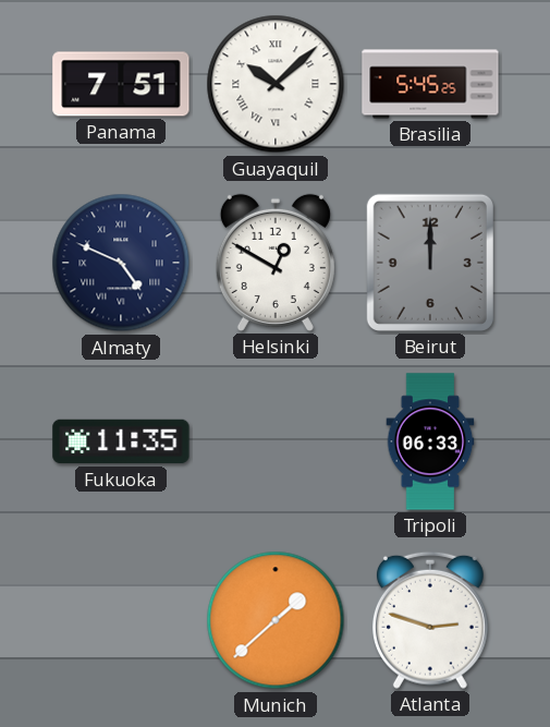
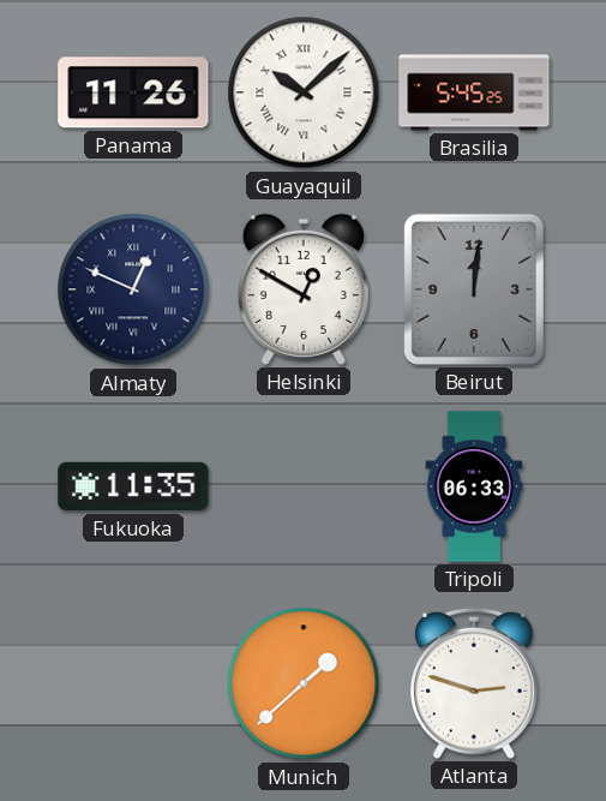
Panama: 7:51 -> 11:26 (133, 92)
Almaty: 4:49 -> 12:49 (133, 289)
Beirut: 12:00 -> 12:01 (474, 289)
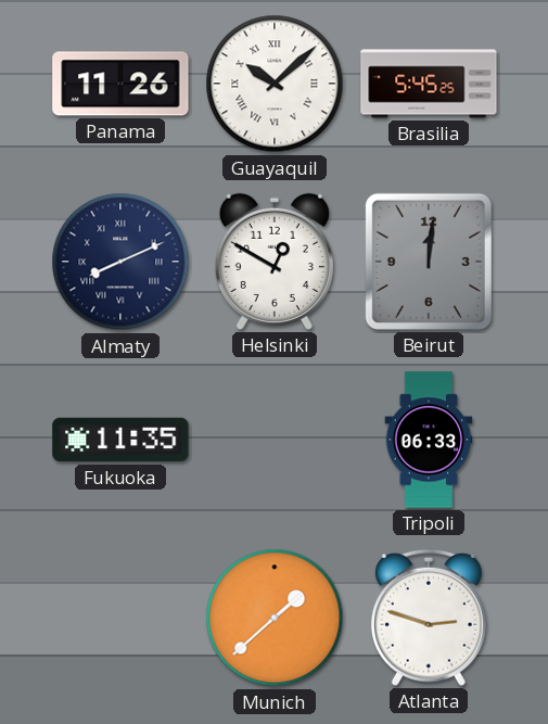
Almaty: 12:49 -> 8:11 (120, 262)
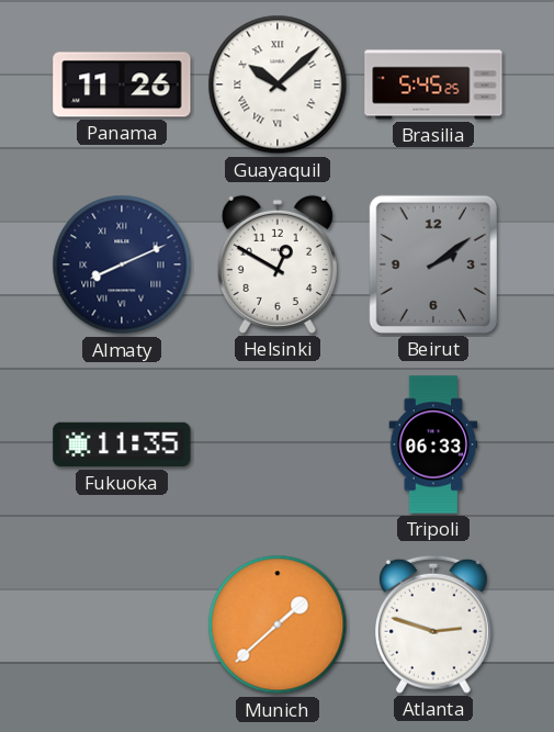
Beirut: 12:01 -> 2:09 (433, 264)
